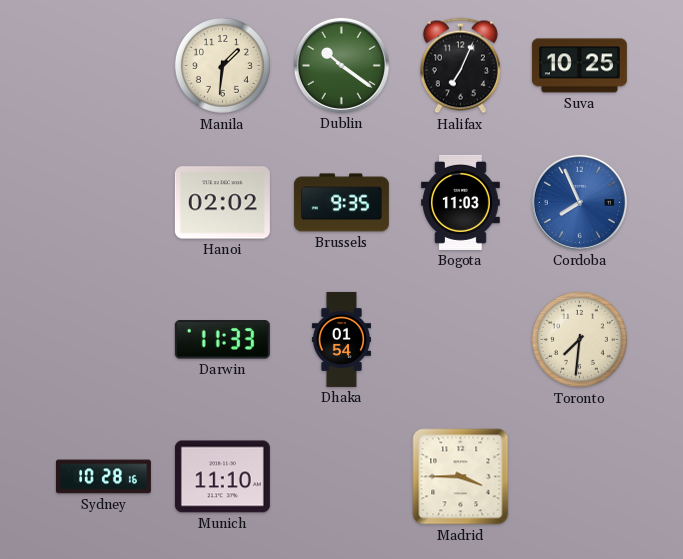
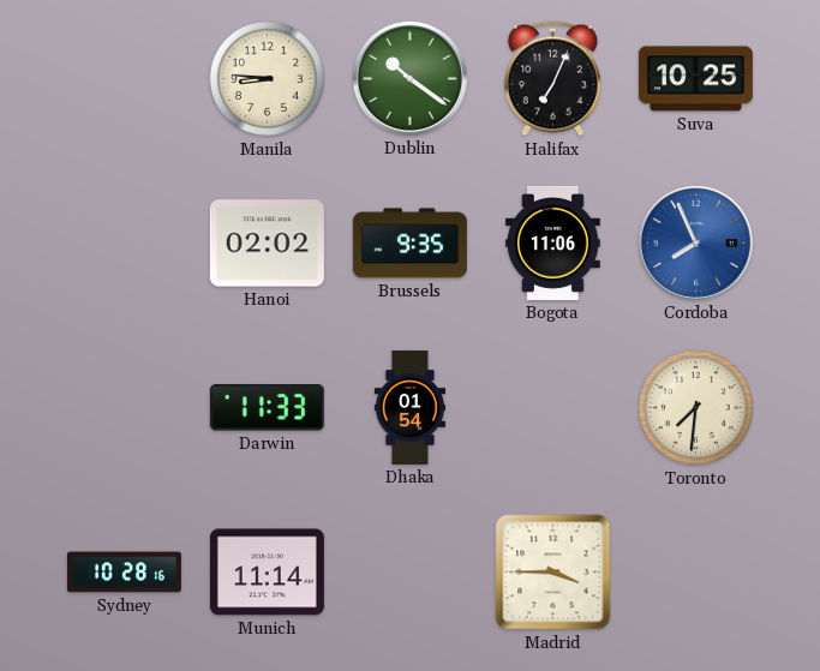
Manila: 1:31 -> 8:46 (267, 78)
Bogota: 11:03 -> 11:06 (552, 242)
Munich: 11:10 -> 11:14 (267, 573)
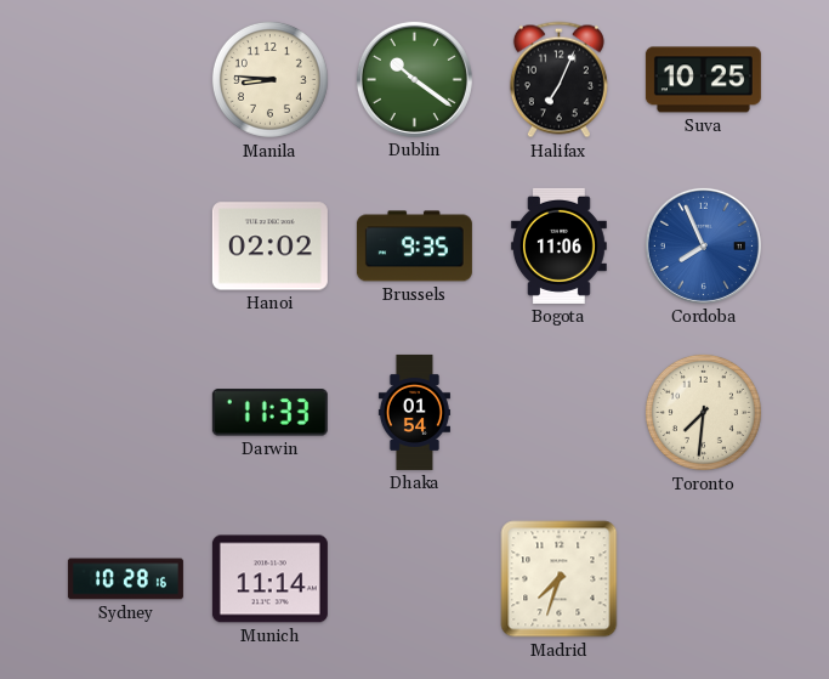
Madrid: 3:45 -> 7:33 (560, 579)
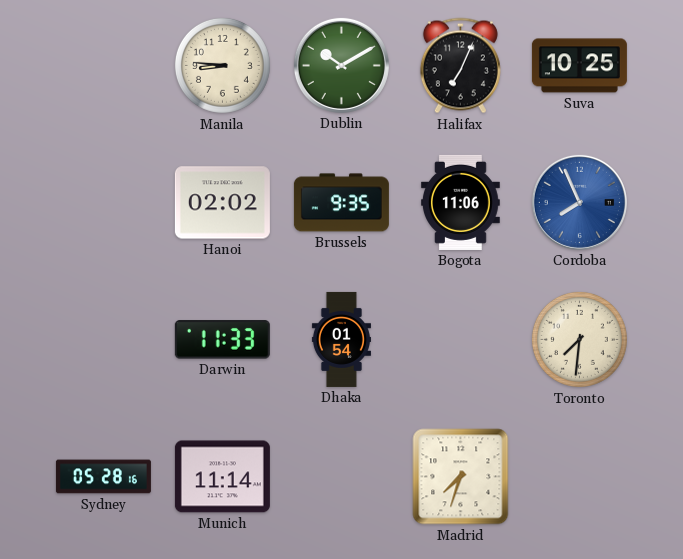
Dublin: 10:21 -> 10:10 (341, 65)
Sydney: 10:28 -> 05:28 (103, 477)
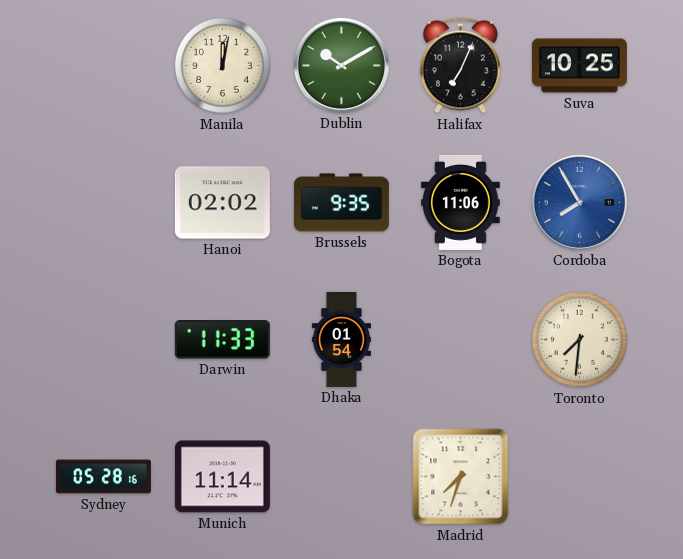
Manila: 8:46 -> 12:02 (222, 65)
Cordoba: 7:56 -> 7:55 (579, 202)
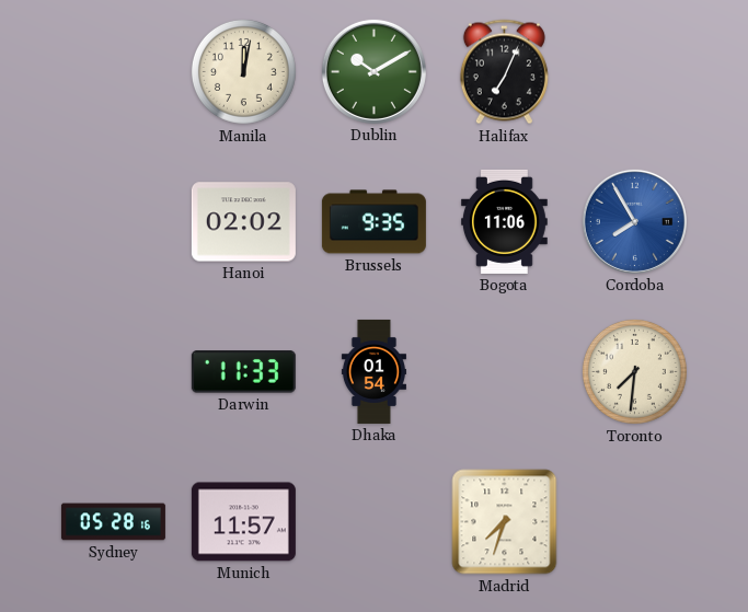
Suva: 10:25 -> none (579, 66)
Munich: 11:14 -> 11:57 (243, 522)
